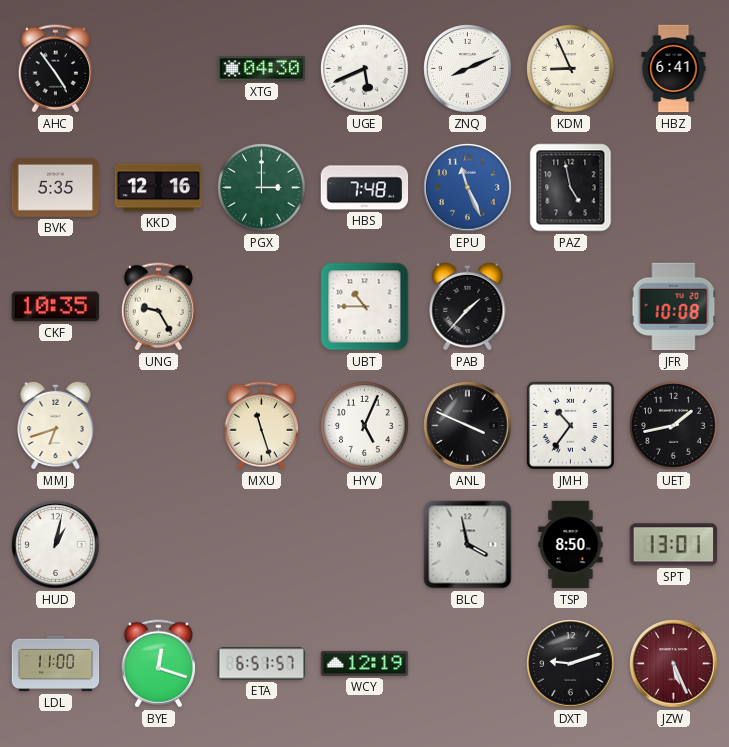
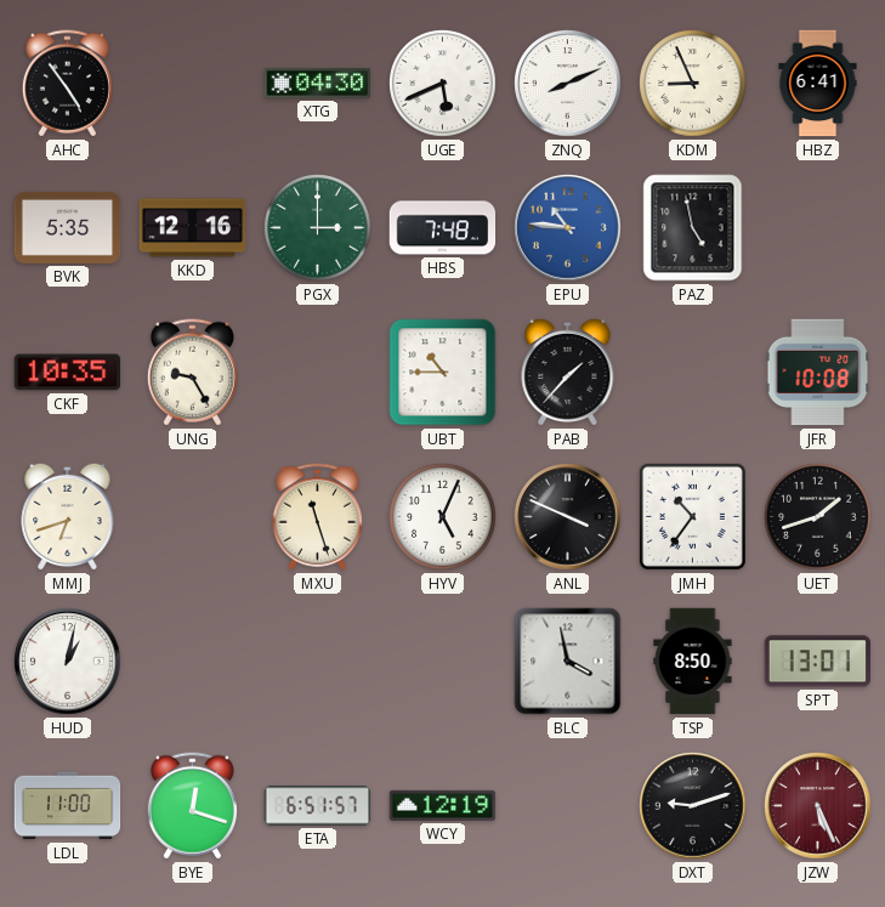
EPU: 11:26 -> 10:46 (568, 228)
UET: 1:43 -> 1:42 (818, 517)
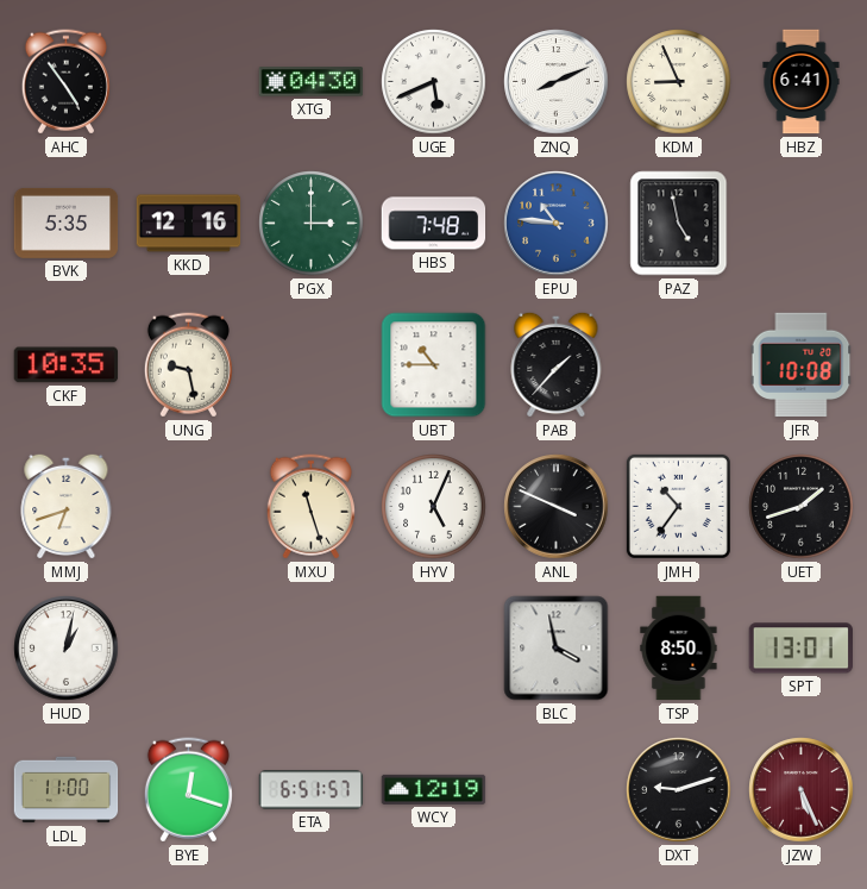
UNG: 9:25 -> 9:28 (188, 365)
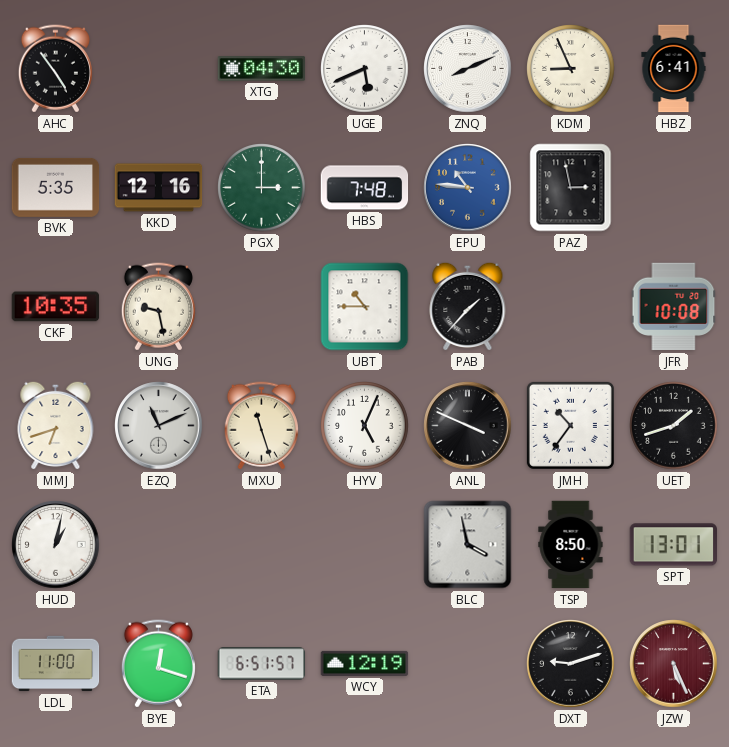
PAZ: 4:58 -> 2:58 (571, 188)
EZQ: none -> 11:11 (159, 426)
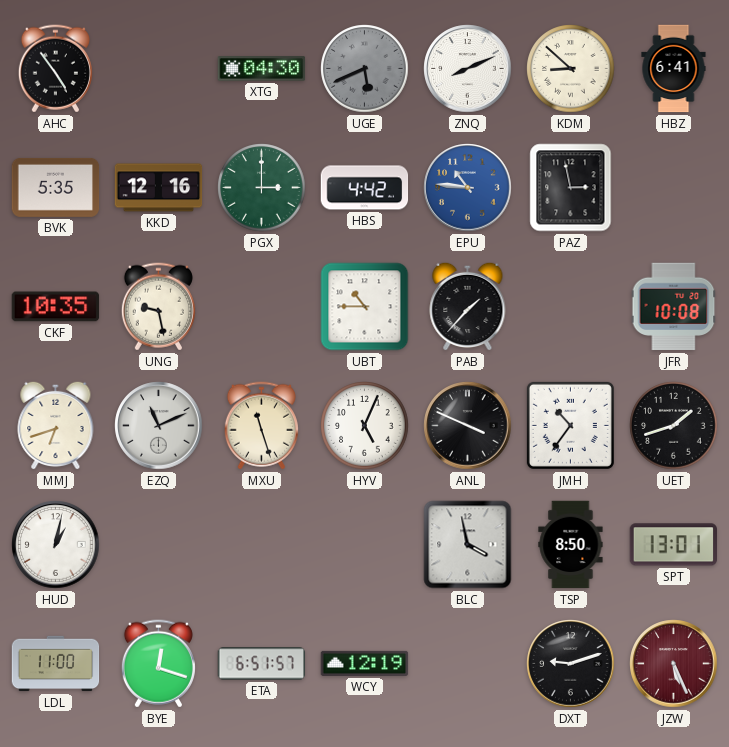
UGE dial: white -> grey (365, 69)
KDM: 8:56 -> 8:52 (571, 69)
HBS: 7:48 -> 4:42 (365, 188)
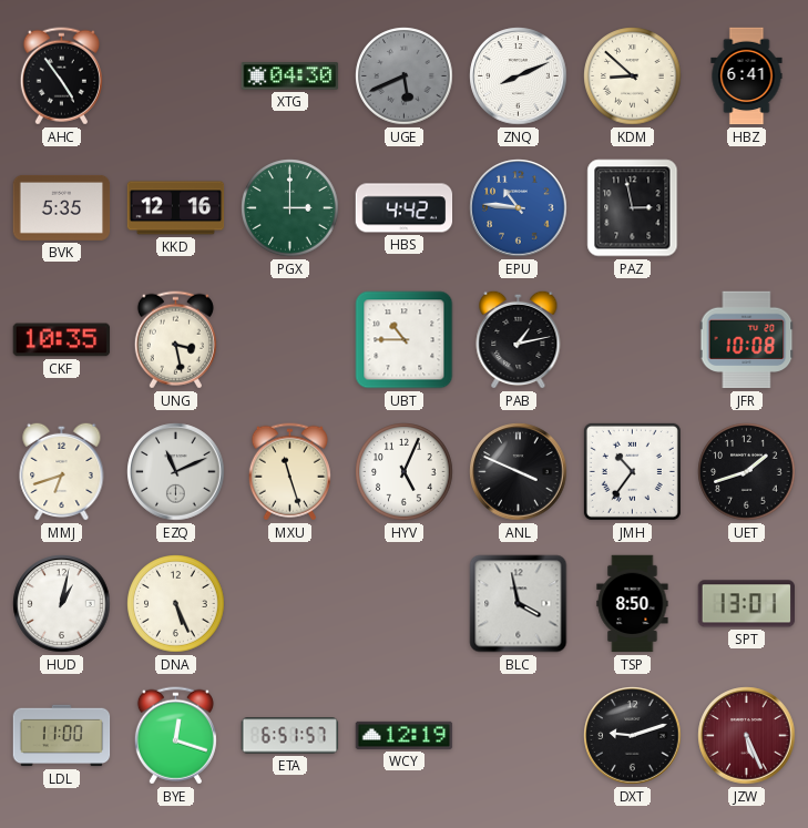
UNG: 9:28 -> 3:28 (175, 340)
PAB: 1:37 -> 1:13 (519, 339)
DNA: none -> 5:26 (176, 604)
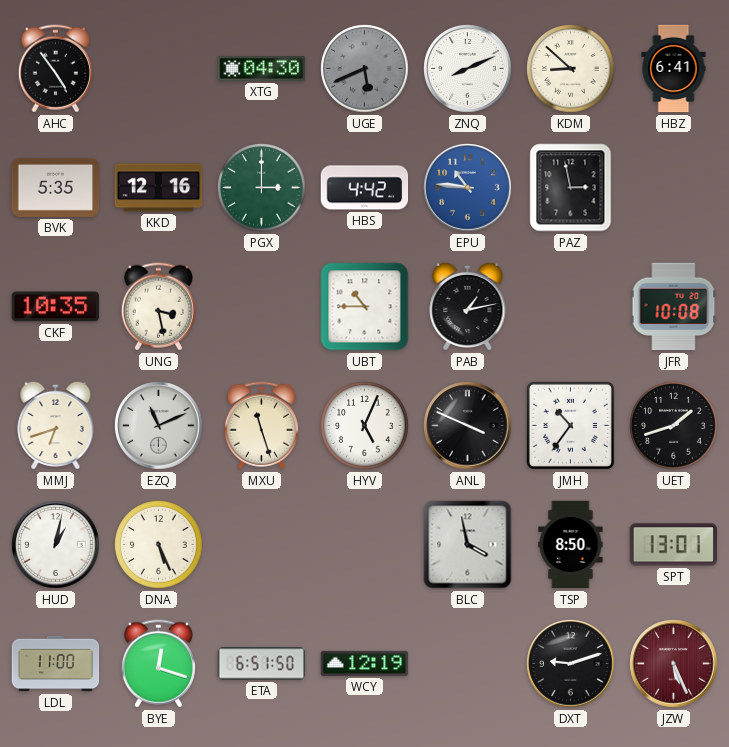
ETA: 6:51:57 -> 6:51:50 (262, 664)
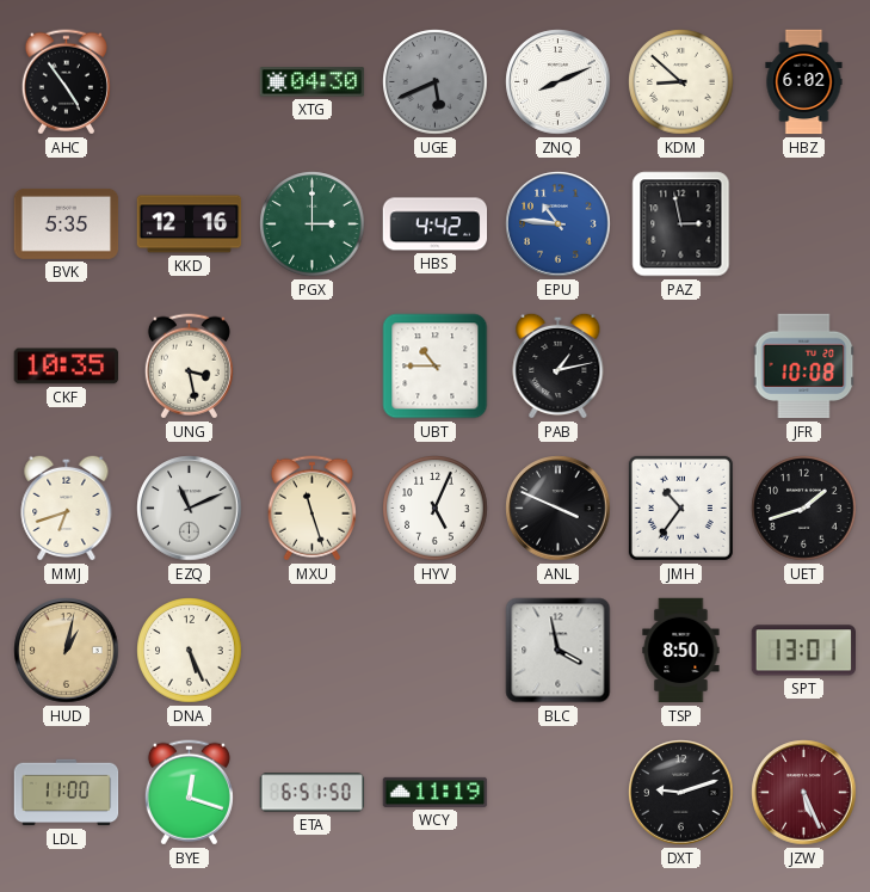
HBZ: 6:41 -> 6:02 (804, 82)
HUD dial: white -> champagne (67, 651)
WCY: 12:19 -> 11:19 (436, 792)
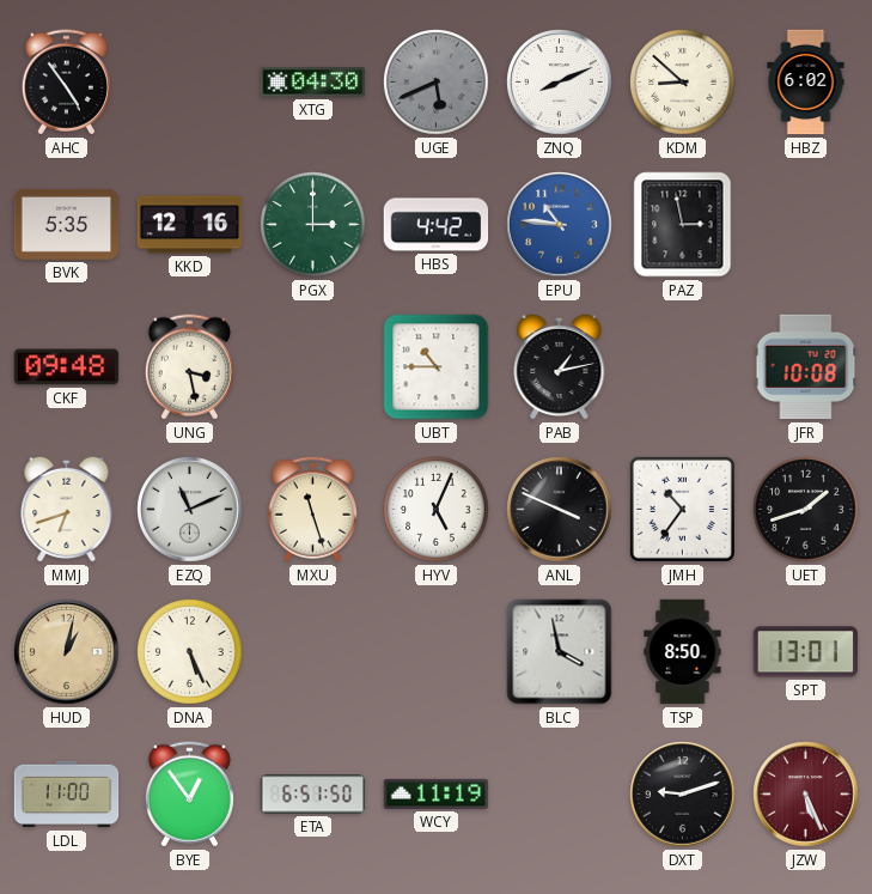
CKF: 10:35 -> 09:48 (67, 367)
BYE: 12:18 -> 12:54 (189, 795)
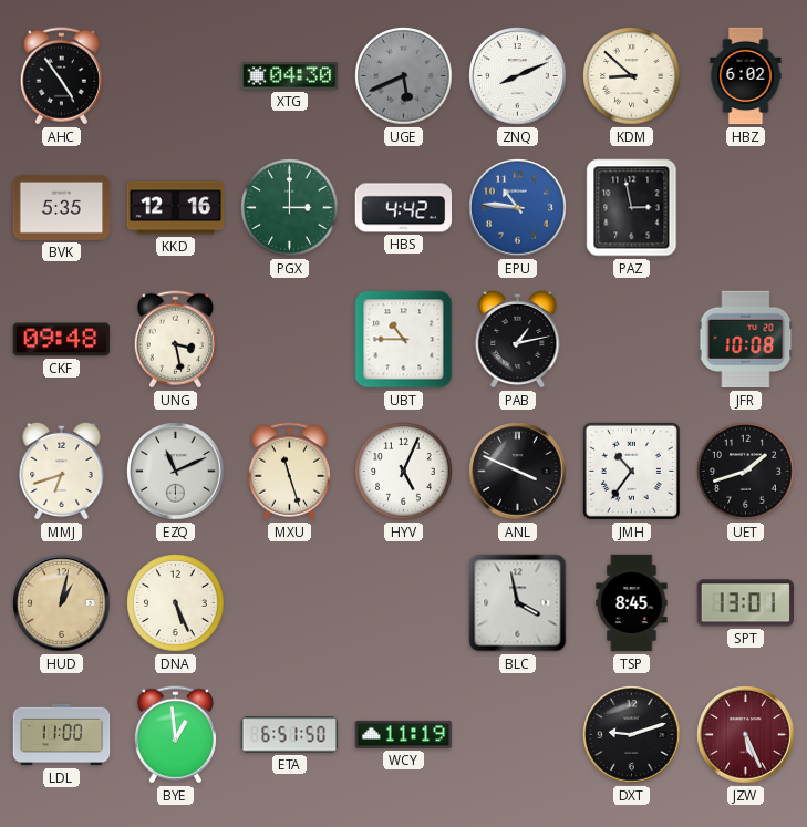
TSP: 8:50 -> 8:45 (632, 603)
BYE: 12:54 -> 12:59 (175, 735)
